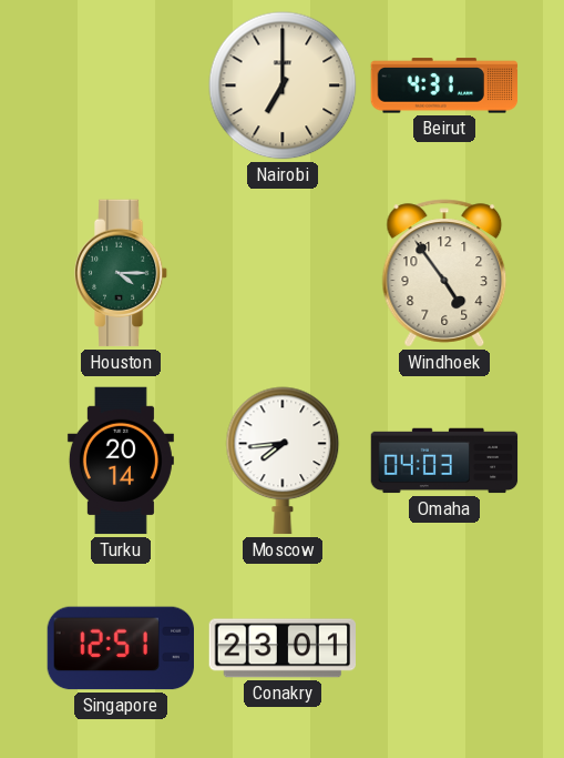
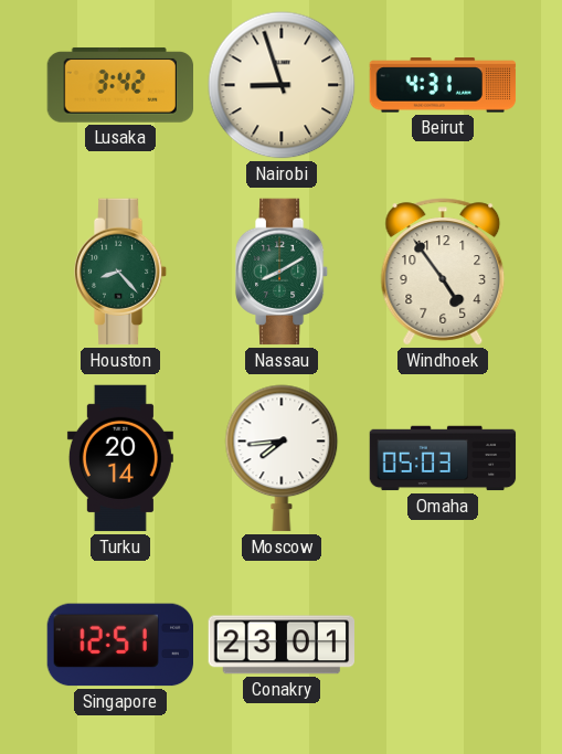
Lusaka: none -> 3:42 (120, 85)
Nairobi: 7:00 -> 8:57 (282, 85)
Houston: 4:15 -> 8:23 (120, 272)
Nassau: none -> 8:10 (282, 272)
Omaha: 04:03 -> 05:03 (443, 458)
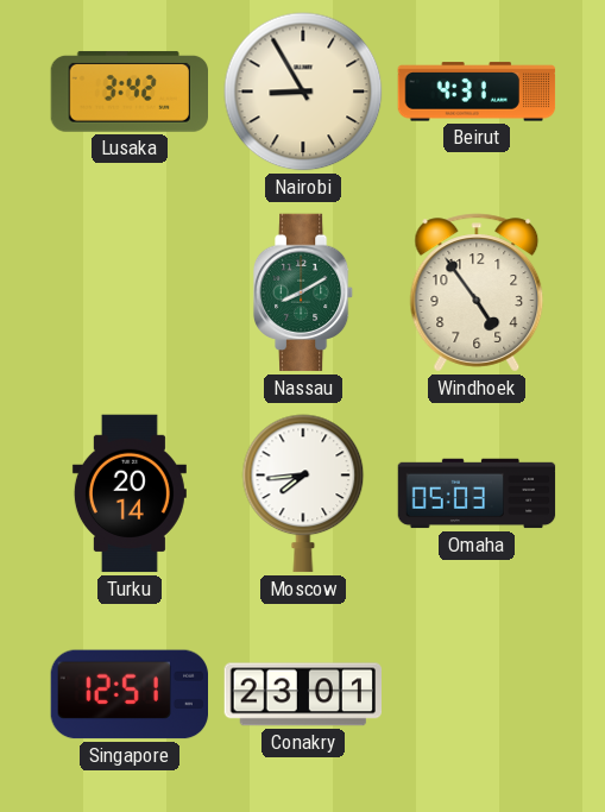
Nairobi: 8:57 -> 8:55 (303, 92)
Houston: 8:23 -> none (120, 272)
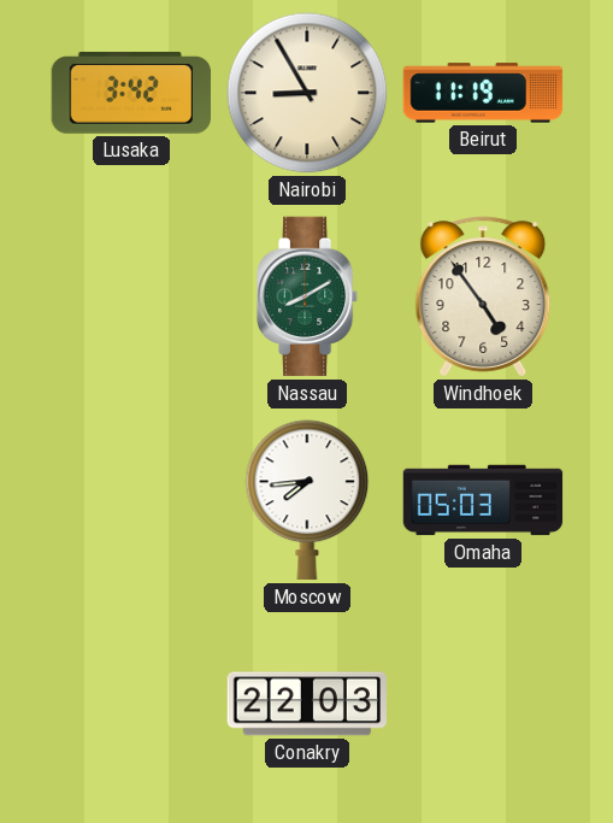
Beirut: 4:31 -> 11:19 (483, 93)
Turku: 20:14 -> none (130, 493)
Singapore: 12:51 -> none (130, 694)
Conakry: 23:01 -> 22:03 (307, 704)
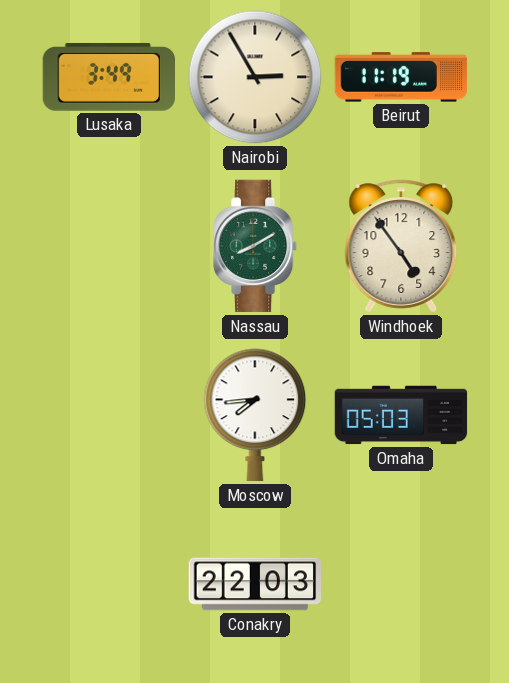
Lusaka: 3:42 -> 3:49 (109, 77)
Nairobi: 8:55 -> 2:55 (255, 77)
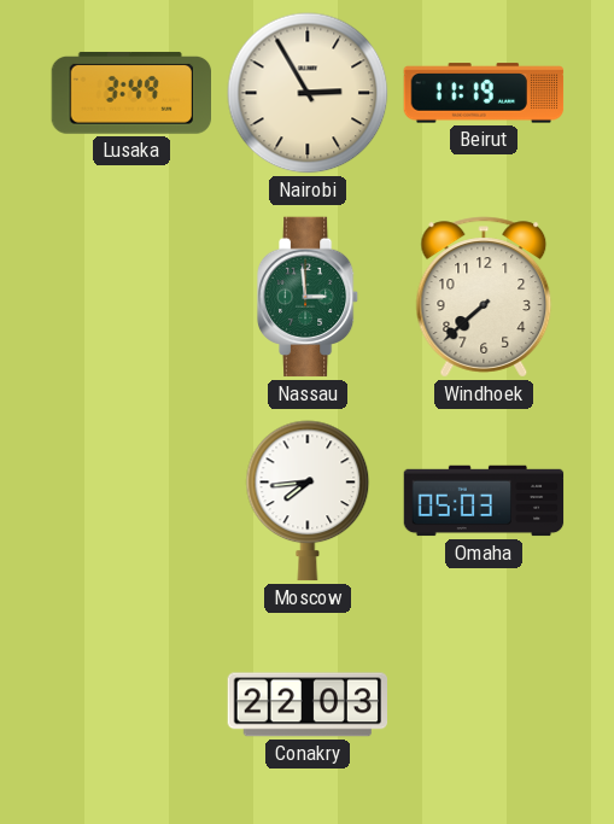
Nassau: 8:10 -> 2:59 (308, 297)
Windhoek: 4:54 -> 7:38 (484, 297)
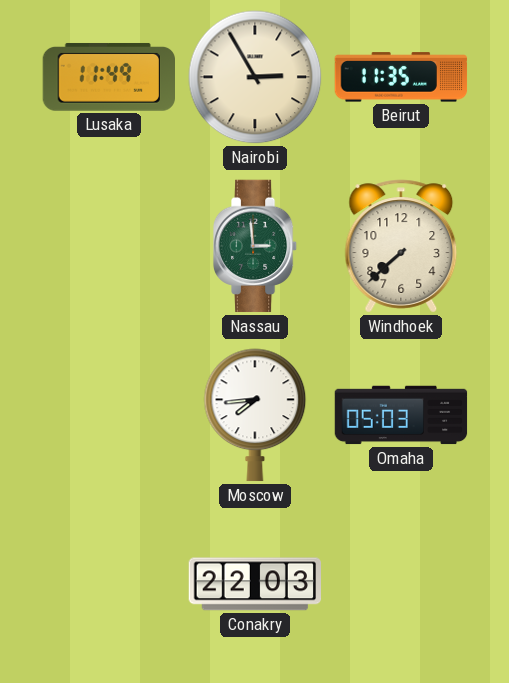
Lusaka: 3:49 -> 11:49 (109, 77)
Beirut: 11:19 -> 11:35 (401, 77)
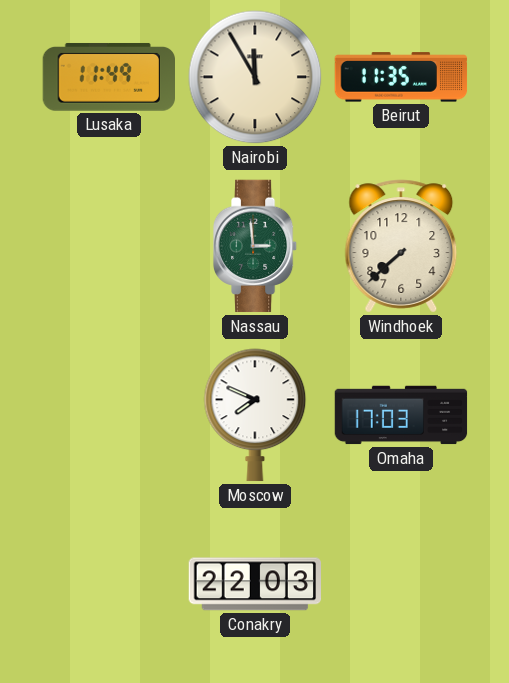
Nairobi: 2:55 -> 11:55 (255, 77)
Moscow: 7:44 -> 7:49 (255, 415)
Omaha: 05:03 -> 17:03 (401, 415)
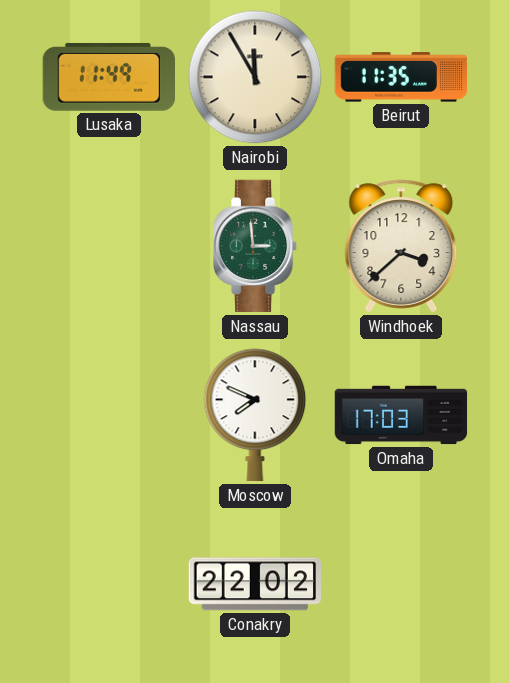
Windhoek: 7:38 -> 3:38 (401, 246)
Conakry: 22:03 -> 22:02 (255, 584)
